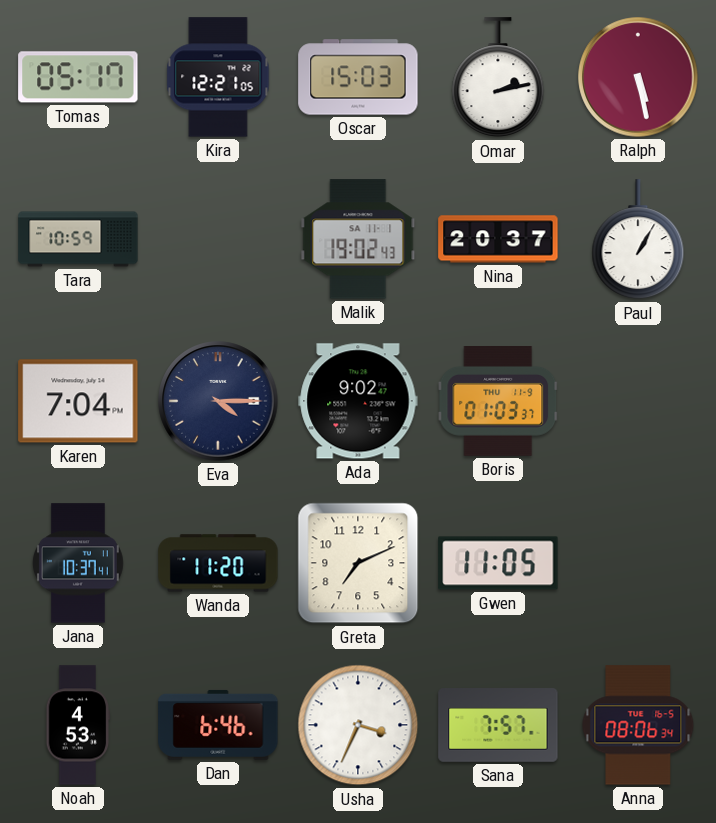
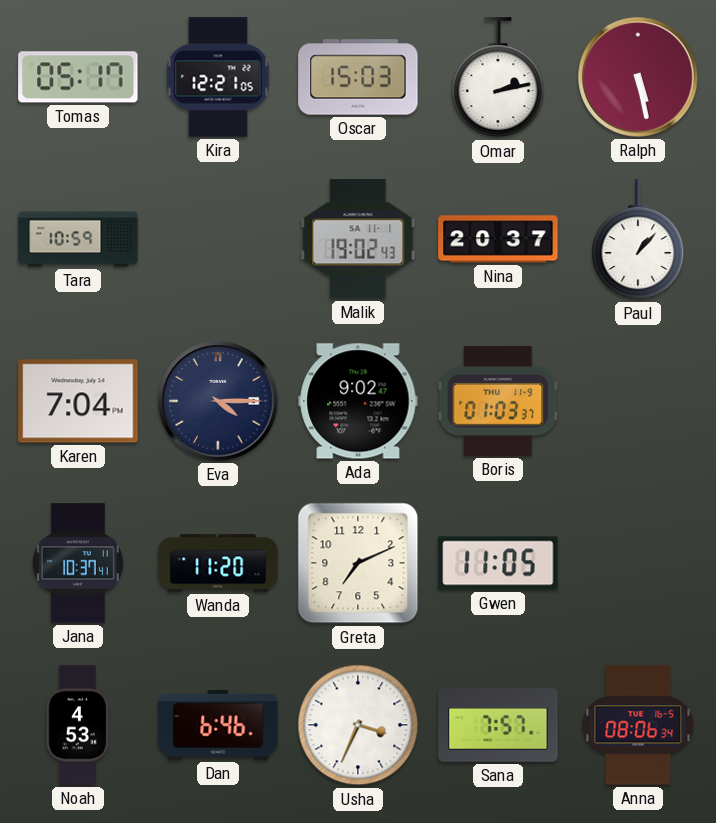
Paul: 1:05 -> 1:07 (638, 240)
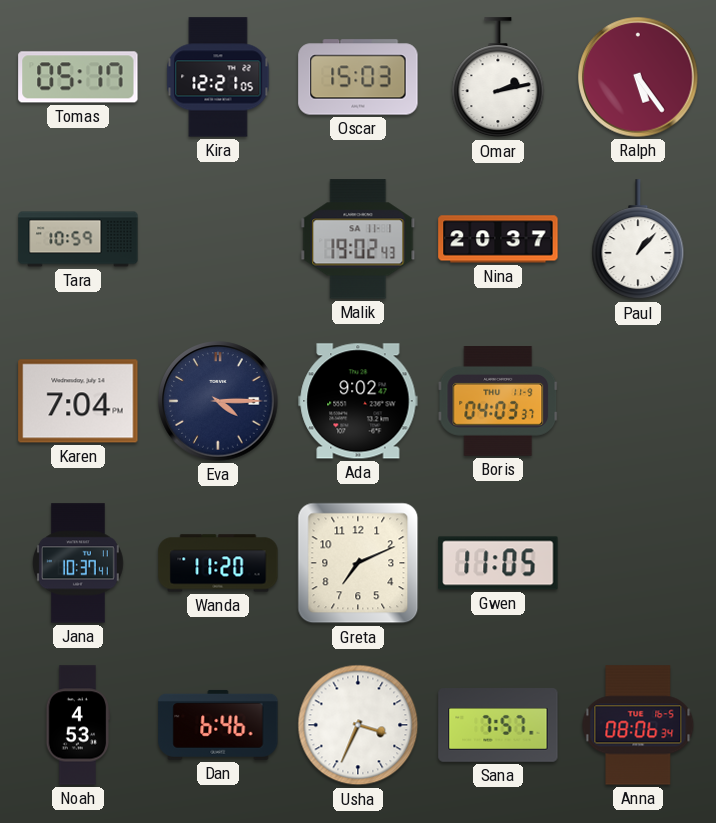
Ralph: 5:28 -> 5:24 (638, 77)
Boris: 01:03 -> 04:03 (498, 402)
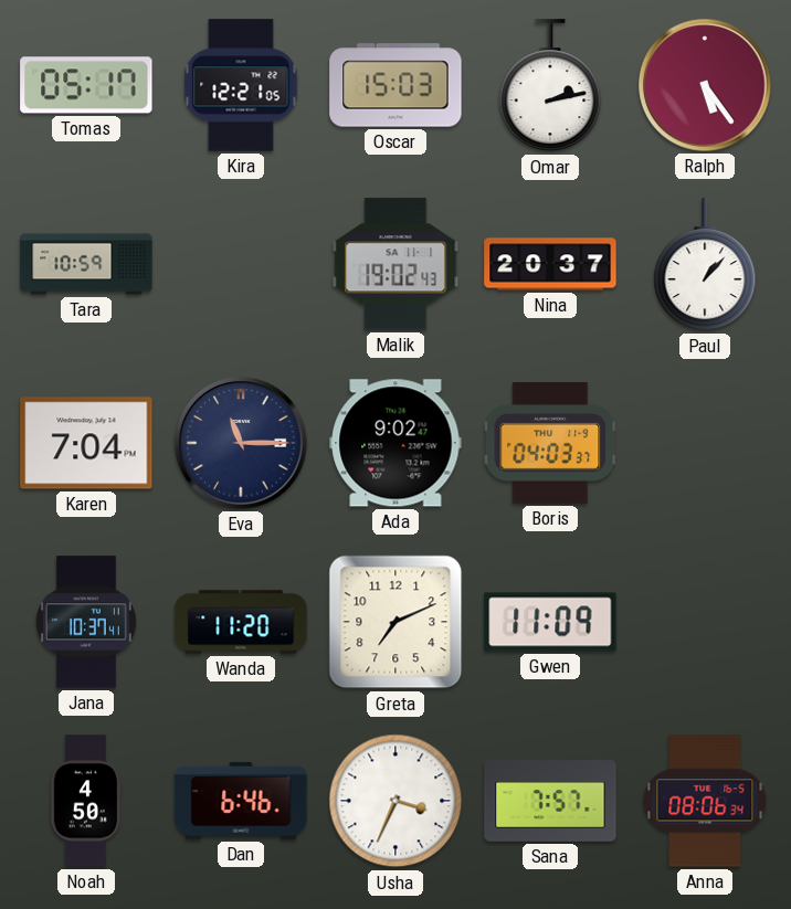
Eva: 4:15 -> 11:15 (241, 443)
Gwen: 11:05 -> 11:09 (550, 622)
Noah: 4:53 -> 4:50 (86, 801)
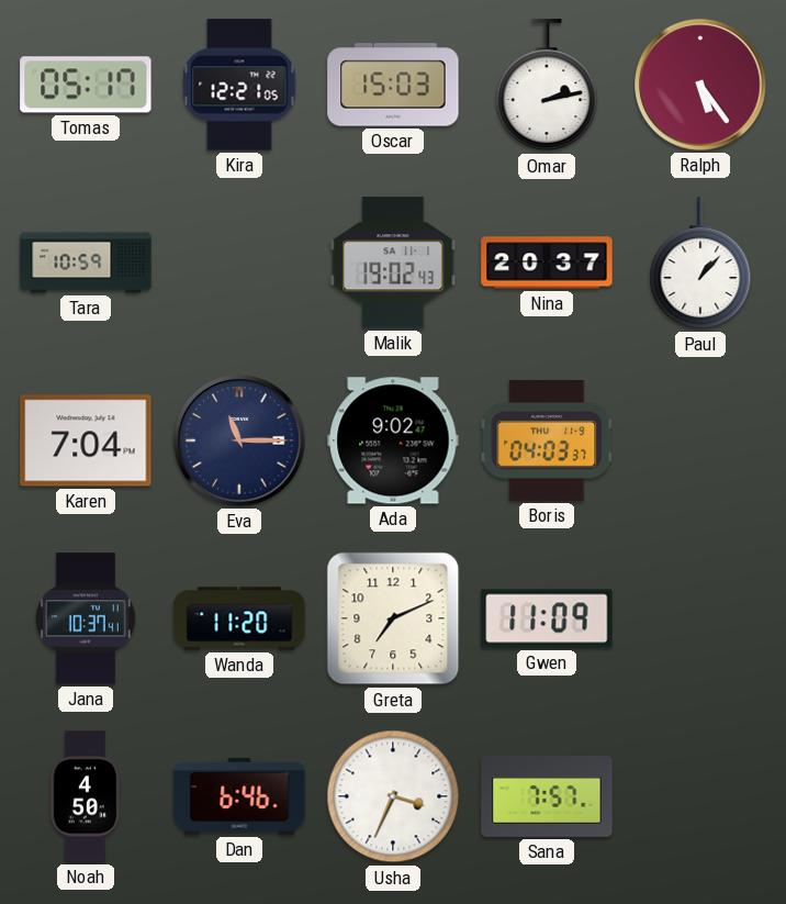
Anna: 08:06 -> none (705, 801)
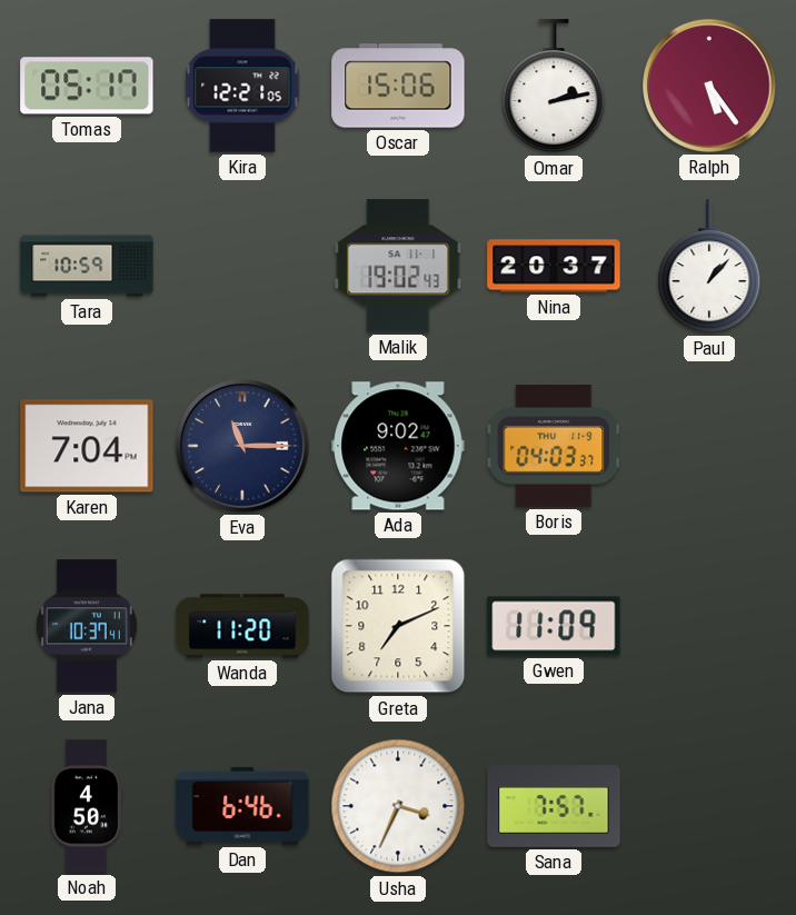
Oscar: 15:03 -> 15:06 (398, 86)
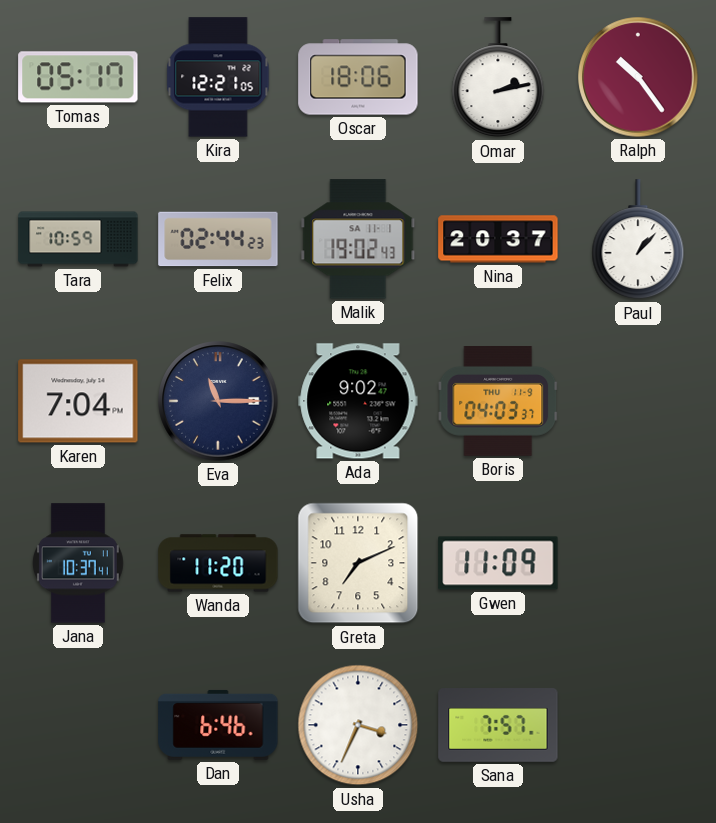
Oscar: 15:06 -> 18:06 (358, 77)
Ralph: 5:24 -> 10:24 (638, 77)
Felix: none -> 02:44 (218, 239)
Noah: 4:50 -> none (87, 806)
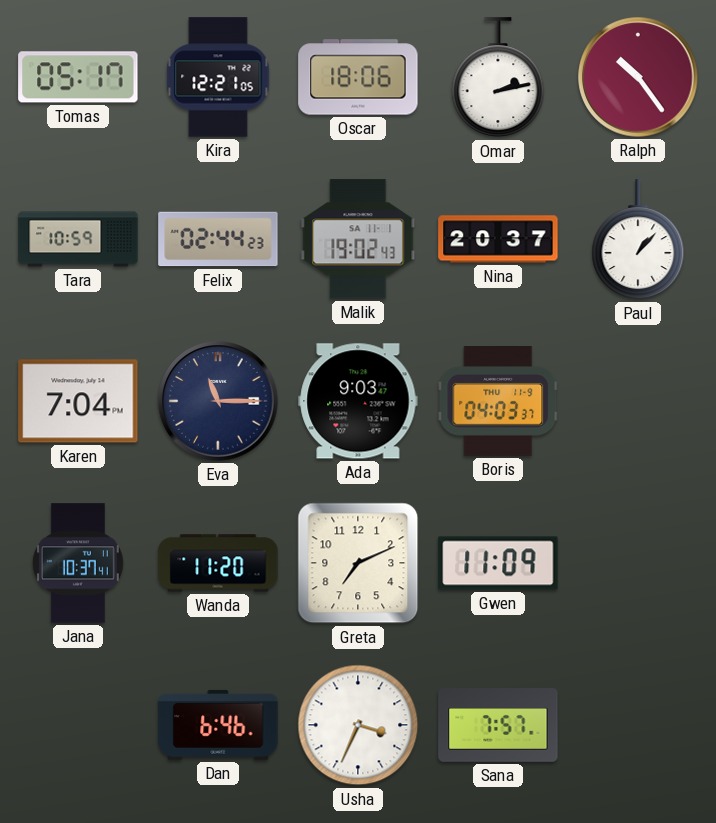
Ada: 9:02 -> 9:03 (358, 401)
